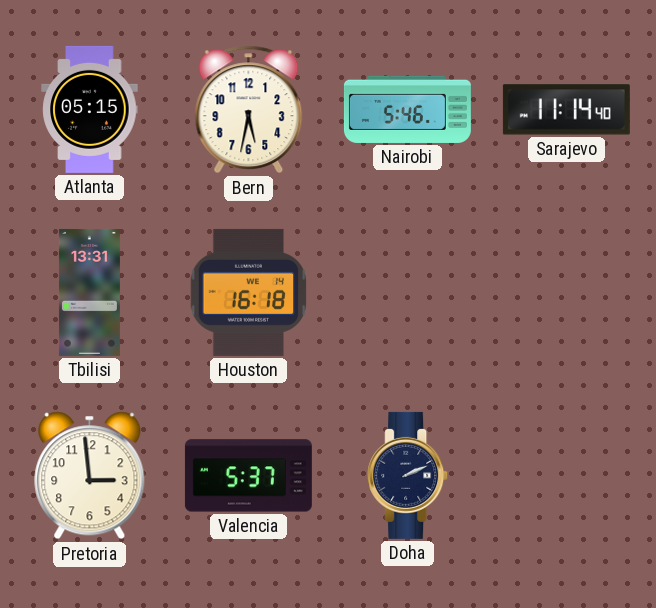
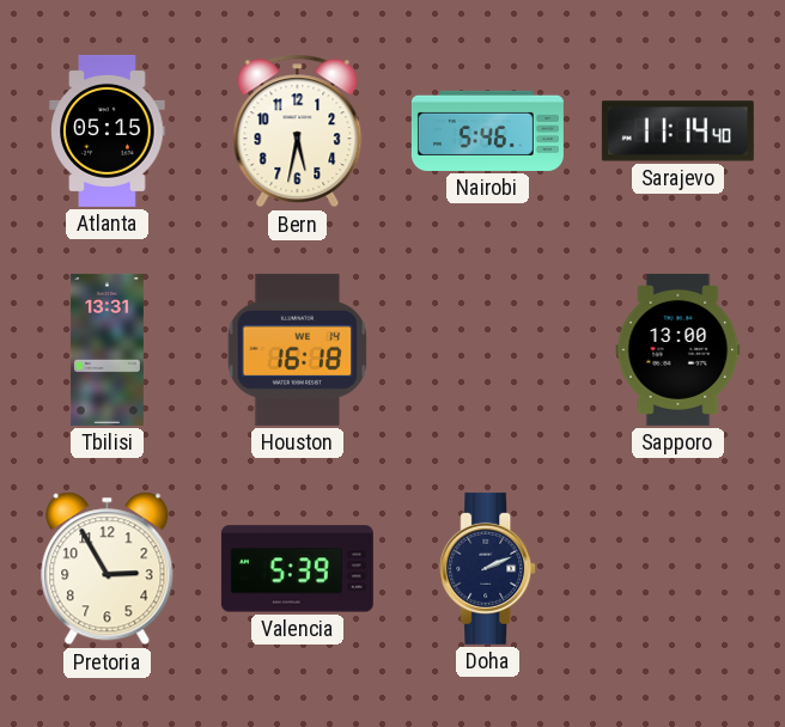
Sapporo: none -> 13:00 (678, 349)
Pretoria: 2:59 -> 2:55 (108, 569)
Valencia: 5:37 -> 5:39 (297, 569)
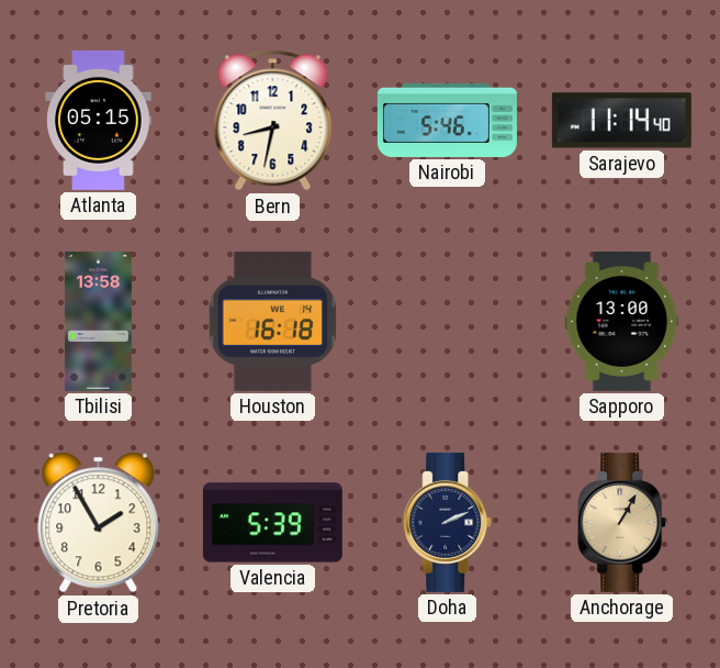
Bern: 5:32 -> 8:32 (273, 121)
Tbilisi: 13:31 -> 13:58 (98, 321)
Pretoria: 2:55 -> 1:55 (99, 523)
Anchorage: none -> 1:05 (622, 522)
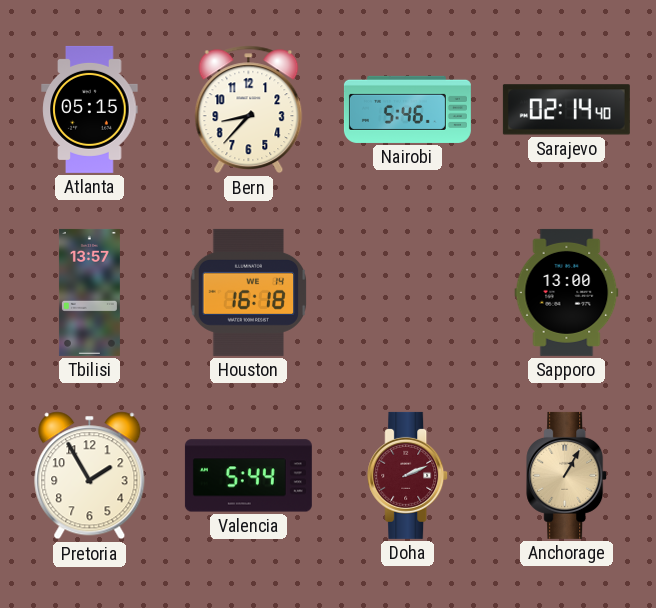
Bern: 8:32 -> 8:37 (249, 110)
Sarajevo: 11:14 -> 02:14 (566, 110)
Tbilisi: 13:58 -> 13:57 (89, 292)
Valencia: 5:39 -> 5:44 (248, 476)
Doha dial: navy -> burgundy (408, 475)
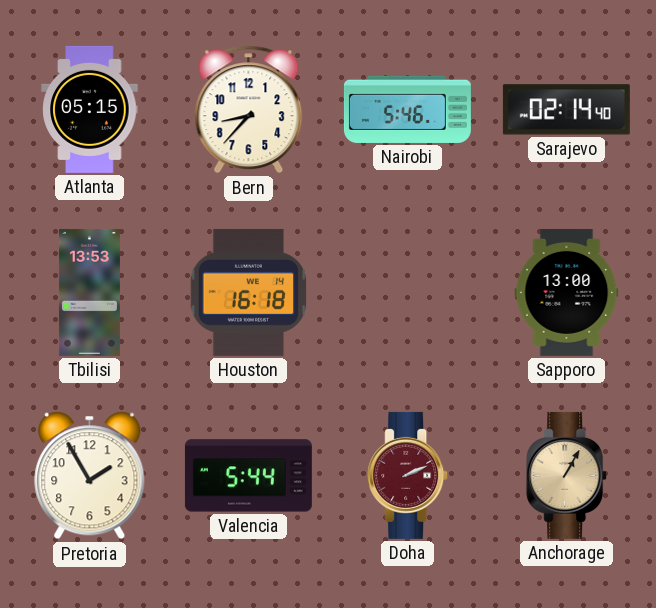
Tbilisi: 13:57 -> 13:53 (89, 292)
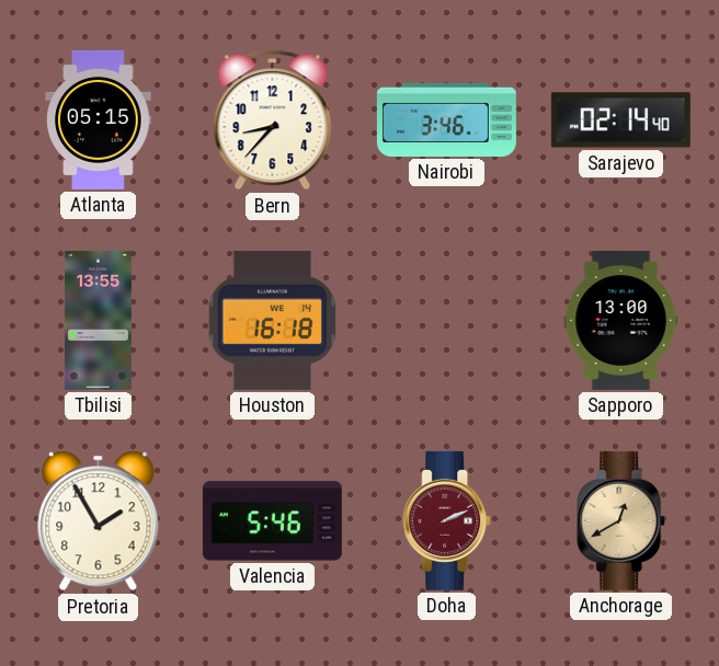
Nairobi: 5:46 -> 3:46 (446, 119)
Tbilisi: 13:53 -> 13:55 (98, 320)
Valencia: 5:44 -> 5:46 (272, 521)
Anchorage: 1:05 -> 12:40 (621, 520)
